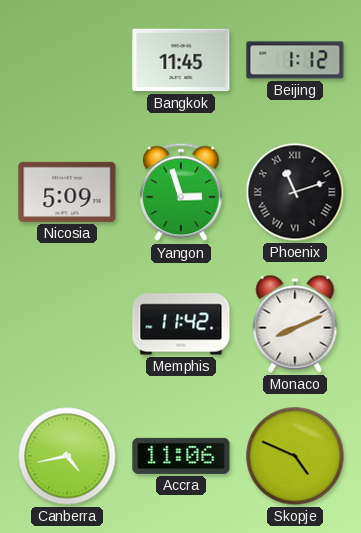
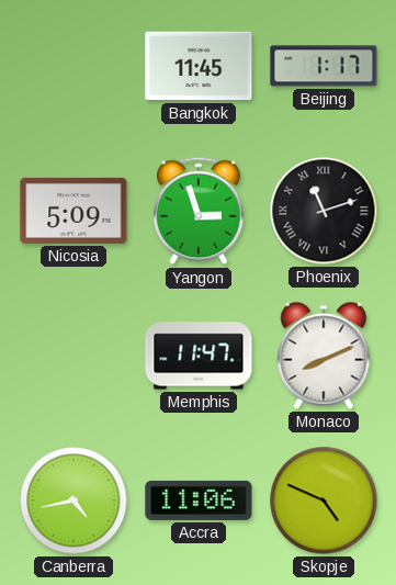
Beijing: 1:12 -> 1:17 (324, 66)
Memphis: 11:42 -> 11:47 (199, 356)
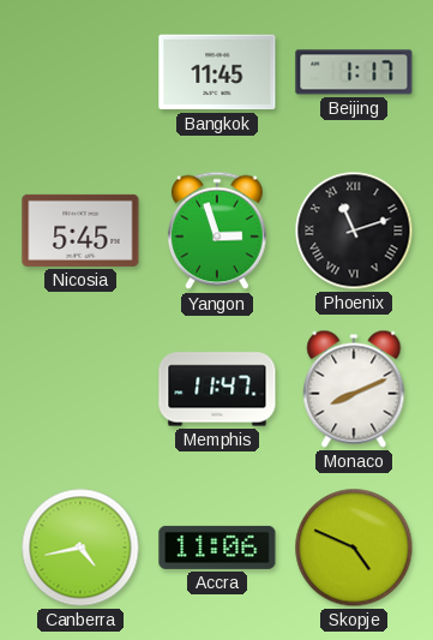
Nicosia: 5:09 -> 5:45 (80, 231)
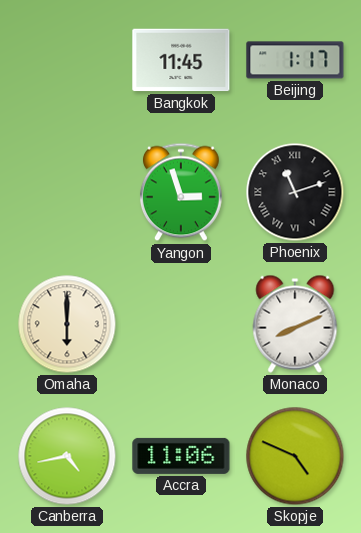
Nicosia: 5:45 -> none (80, 231)
Omaha: none -> 6:00 (67, 324)
Memphis: 11:47 -> none (217, 389)
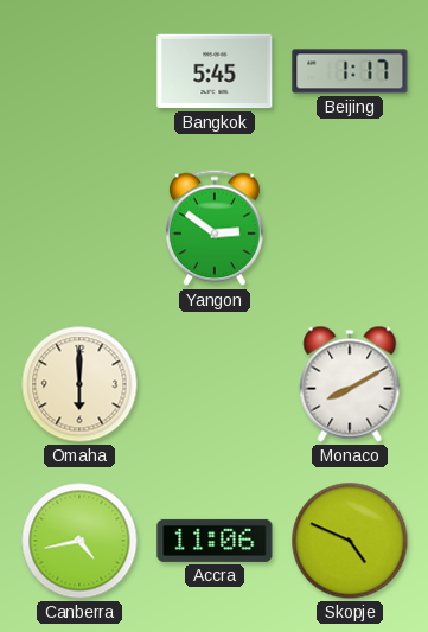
Bangkok: 11:45 -> 5:45 (215, 71)
Yangon: 2:57 -> 2:51 (215, 228)
Phoenix: 11:12 -> none (295, 192)
Monaco: 8:11 -> 8:10 (350, 384)
